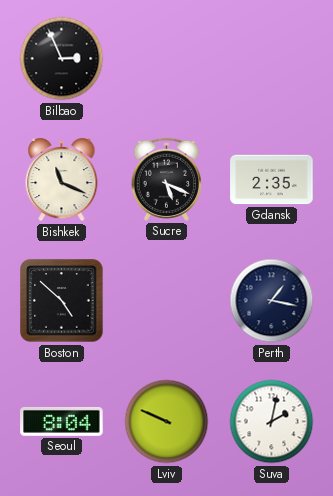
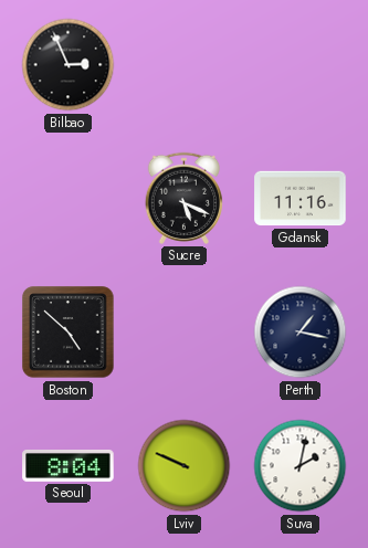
Bishkek: 11:19 -> none (62, 180)
Gdansk: 2:35 -> 11:16 (301, 199)
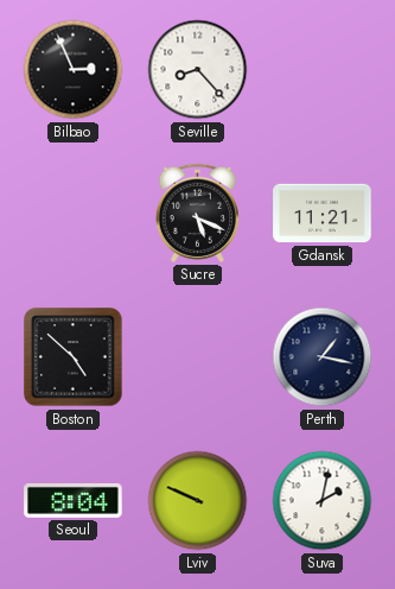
Seville: none -> 8:23 (198, 70)
Gdansk: 11:16 -> 11:21 (323, 214)
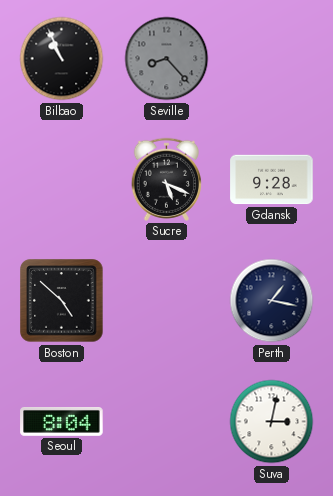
Bilbao: 2:56 -> 10:56 (62, 59)
Seville dial: white -> grey (167, 59)
Gdansk: 11:21 -> 9:28 (272, 180)
Lviv: 9:49 -> none (198, 501)
Suva: 2:02 -> 3:02 (272, 422)
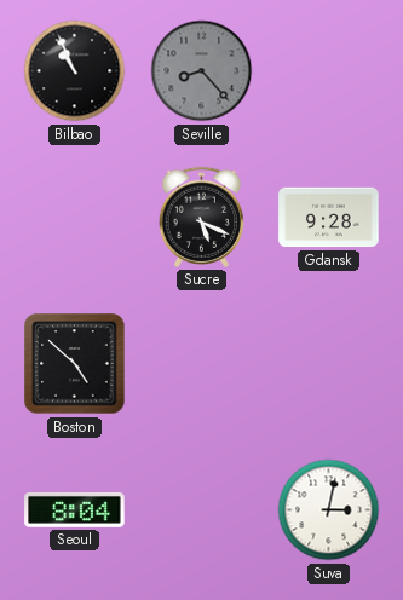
Perth: 1:17 -> none (272, 301)
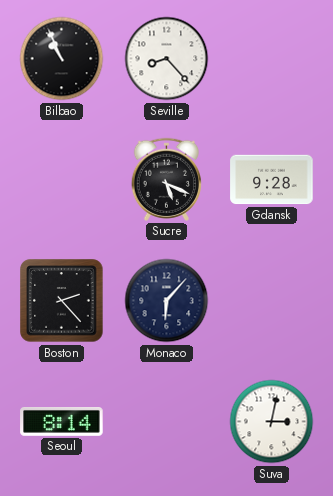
Seville dial: grey -> white (167, 59)
Boston: 4:52 -> 2:23 (62, 301)
Monaco: none -> 6:07 (167, 301)
Seoul: 8:04 -> 8:14 (62, 422)
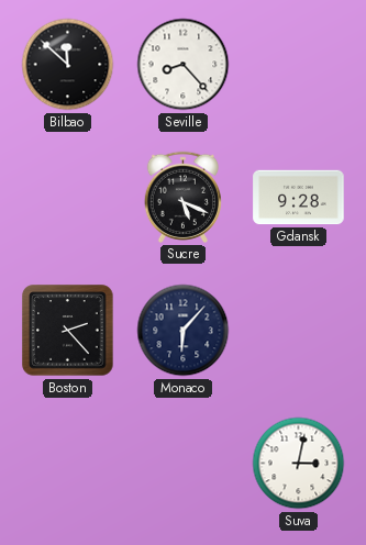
Bilbao: 10:56 -> 11:52 (68, 65)
Seoul: 8:14 -> none (62, 422)
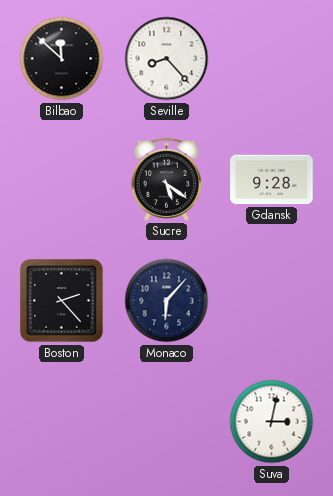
Sucre: 5:19 -> 5:21 (166, 179)
